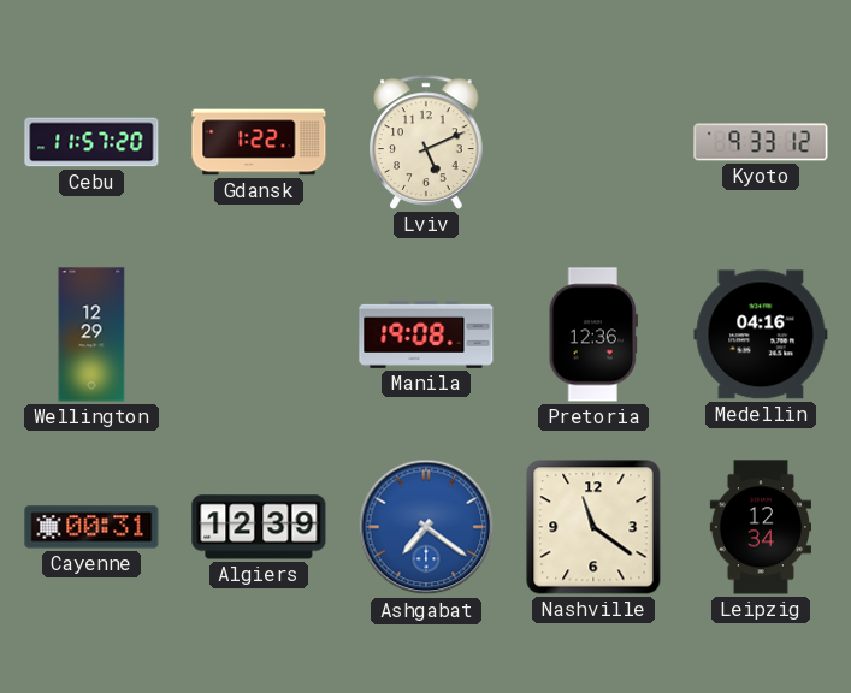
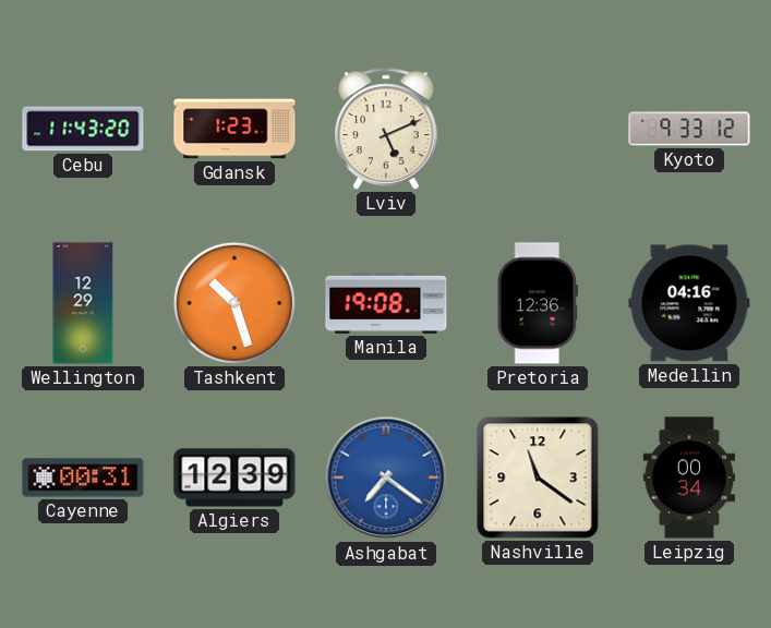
Cebu: 11:57 -> 11:43 (83, 129)
Gdansk: 1:22 -> 1:23 (234, 129)
Tashkent: none -> 10:27 (234, 303)
Leipzig: 12:34 -> 00:34 (688, 478)
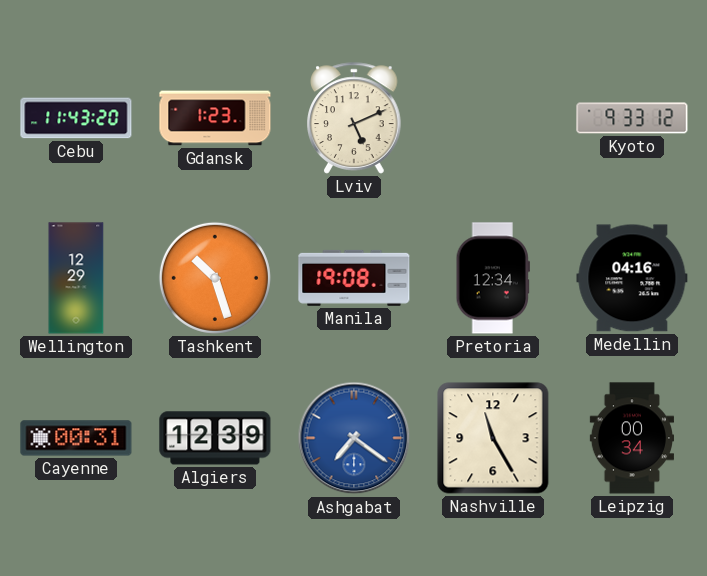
Pretoria: 12:36 -> 12:34 (493, 278)
Nashville: 11:21 -> 11:25 (493, 438)
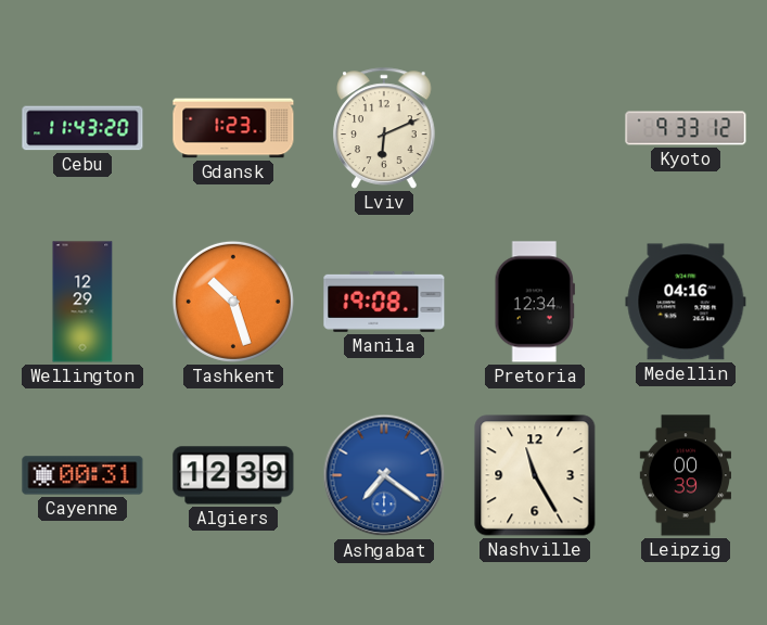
Lviv: 5:11 -> 6:11 (384, 128)
Leipzig: 00:34 -> 00:39 (685, 475)
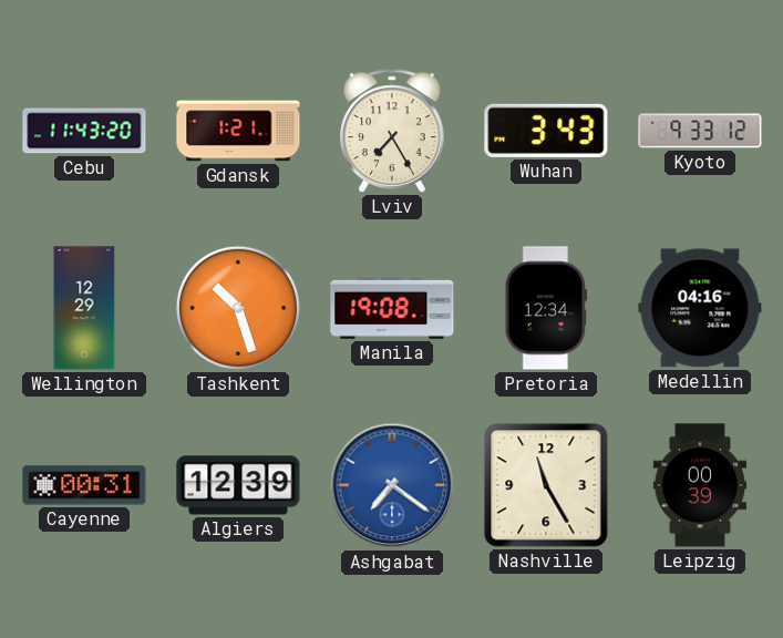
Gdansk: 1:23 -> 1:21 (238, 131)
Lviv: 6:11 -> 7:25 (392, 131)
Wuhan: none -> 3:43 (546, 131)
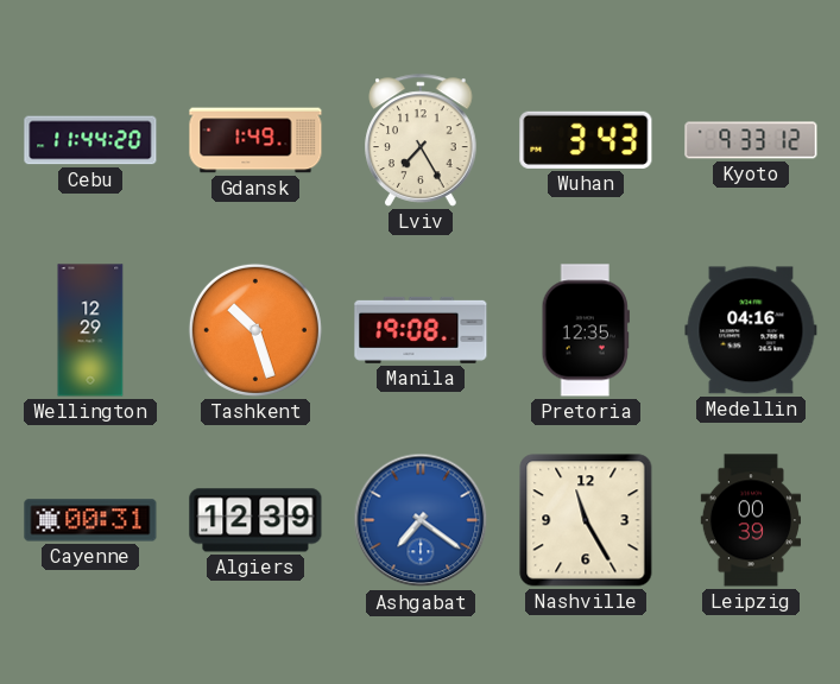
Cebu: 11:43 -> 11:44 (90, 140)
Gdansk: 1:21 -> 1:49 (255, 140)
Pretoria: 12:34 -> 12:35 (586, 330)
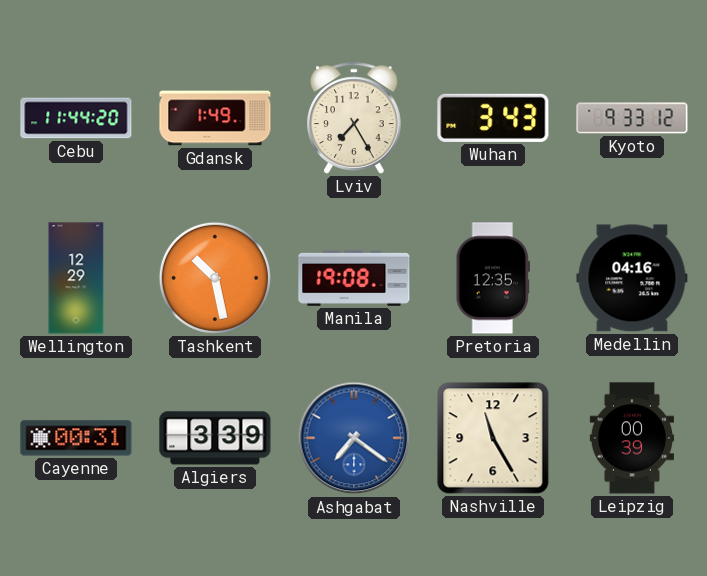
Tashkent: 10:27 -> 10:28 (215, 278)
Algiers: 12:39 -> 3:39 (215, 438)
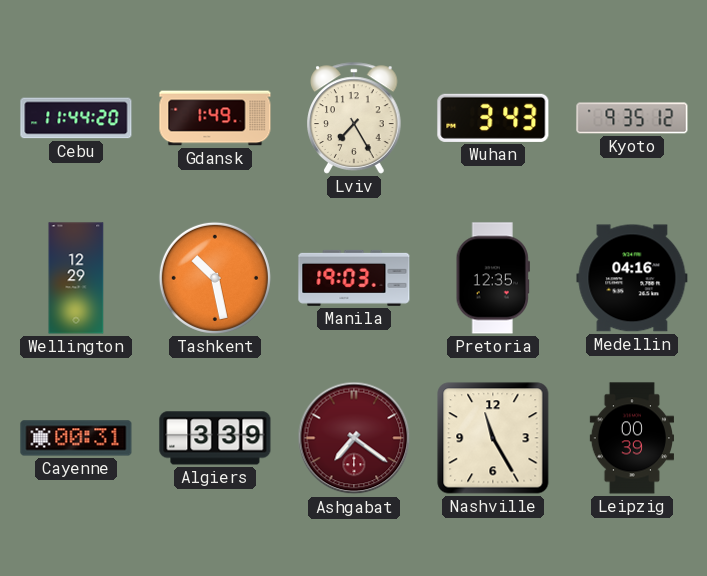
Kyoto: 9:33 -> 9:35 (632, 118)
Manila: 19:08 -> 19:03 (354, 278)
Ashgabat dial: blue -> burgundy (354, 438)
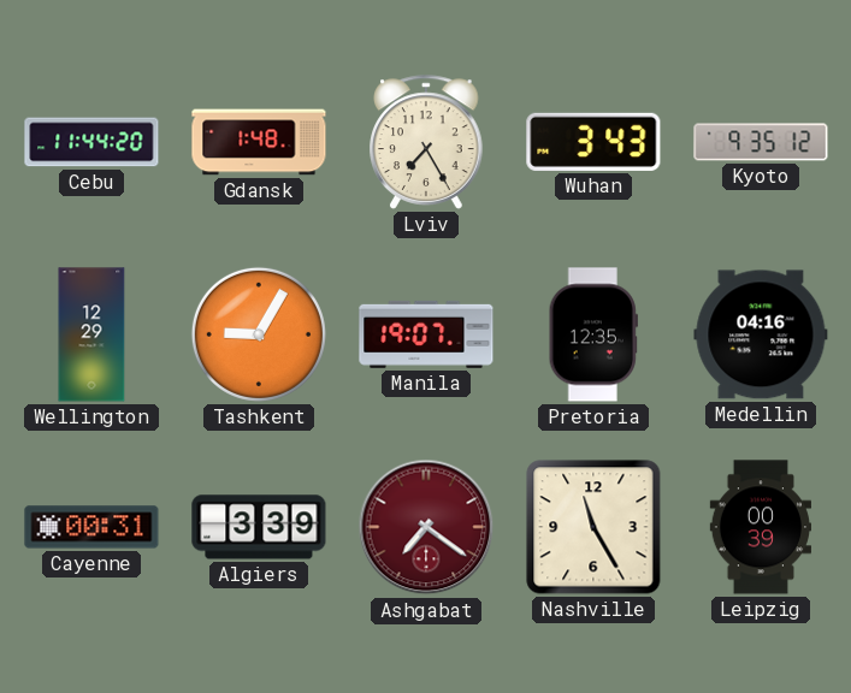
Gdansk: 1:49 -> 1:48 (259, 142)
Tashkent: 10:28 -> 9:05 (259, 334)
Manila: 19:03 -> 19:07 (426, 334)
